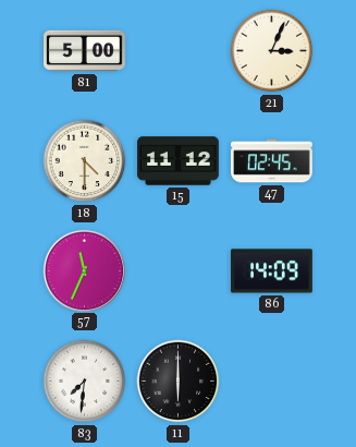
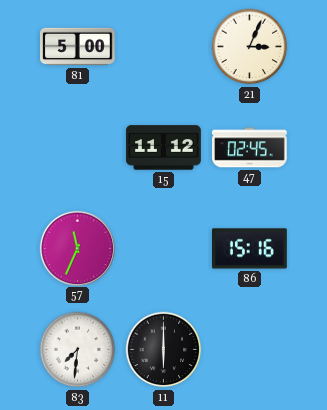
18: 4:30 -> none (85, 161)
86: 14:09 -> 15:16 (250, 249)
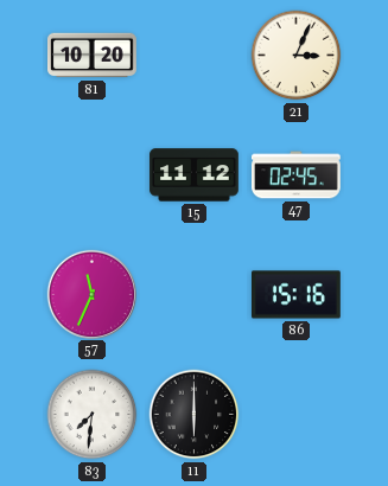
81: 5:00 -> 10:20 (93, 56)
